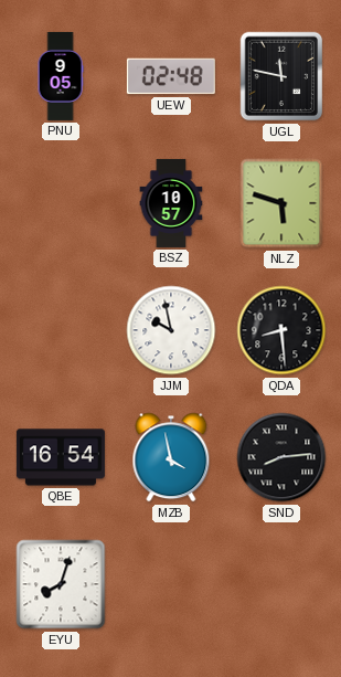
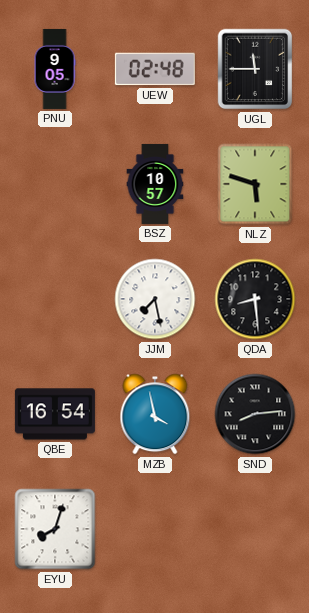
UGL: 11:47 -> 11:45 (255, 69)
JJM: 9:58 -> 7:28 (155, 299)
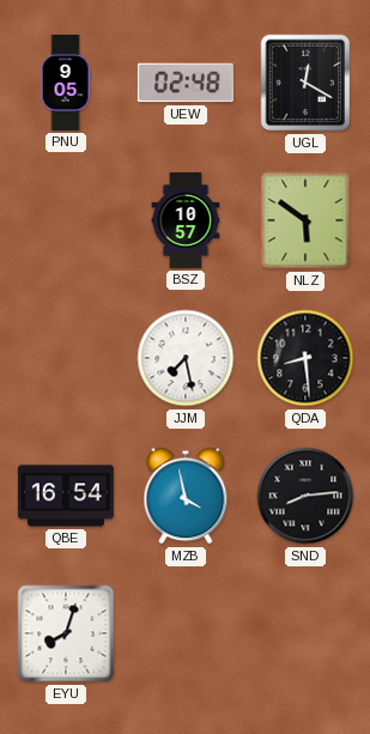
UGL: 11:45 -> 12:20 (305, 83)
NLZ: 5:48 -> 5:51 (305, 220)
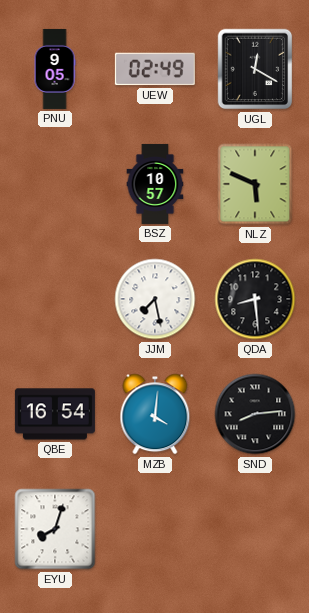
UEW: 02:48 -> 02:49 (155, 69)
NLZ: 5:51 -> 5:49 (255, 184)
MZB: 3:58 -> 4:01 (155, 414)
